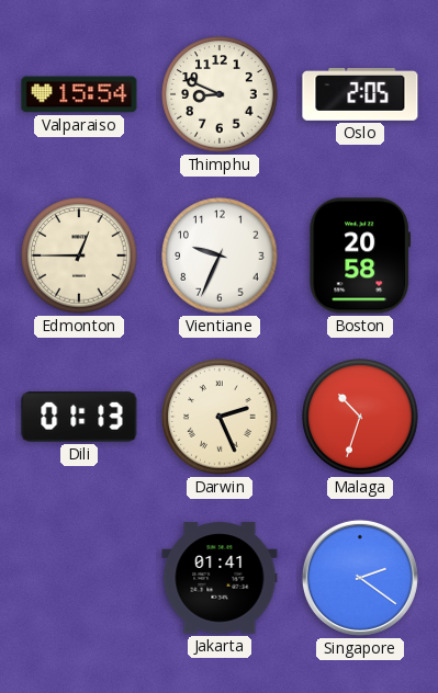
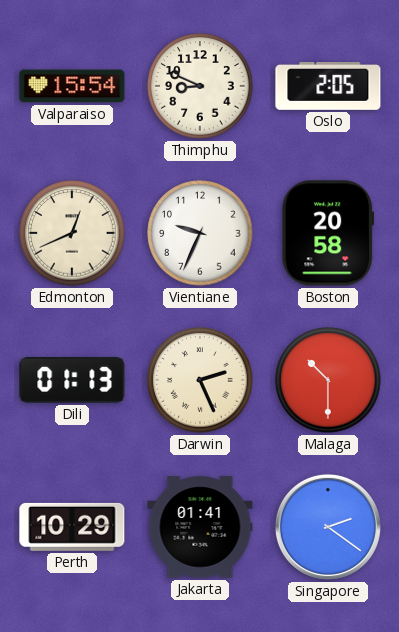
Edmonton: 12:45 -> 12:41 (72, 233)
Malaga: 10:33 -> 10:30 (328, 380)
Perth: none -> 10:29 (72, 527)
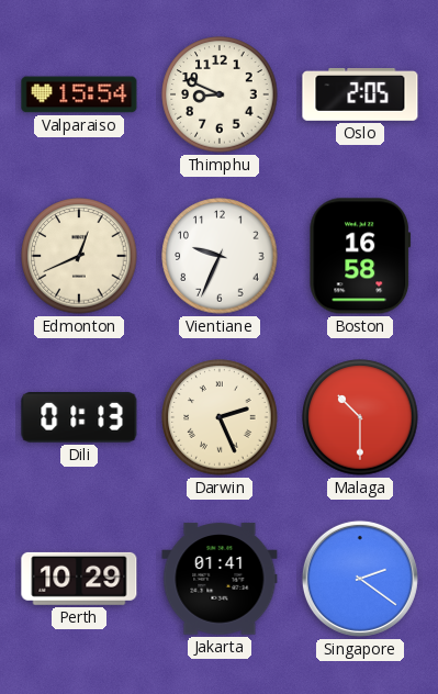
Boston: 20:58 -> 16:58 (360, 256)
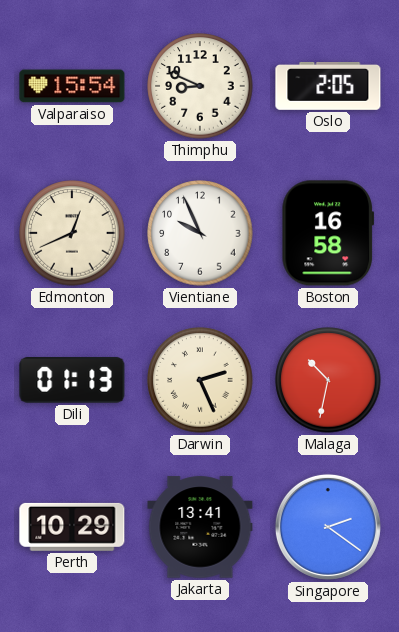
Vientiane: 9:34 -> 9:56 (200, 233)
Malaga: 10:30 -> 10:32 (328, 380)
Jakarta: 01:41 -> 13:41 (200, 527)
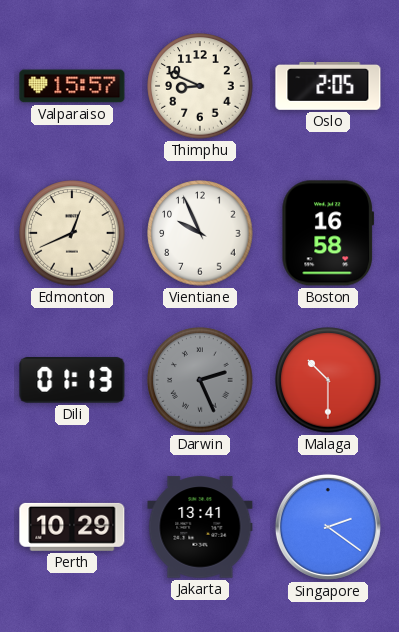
Valparaiso: 15:54 -> 15:57 (72, 86)
Darwin dial: cream -> grey (200, 380)
Malaga: 10:32 -> 10:30 (328, 380)
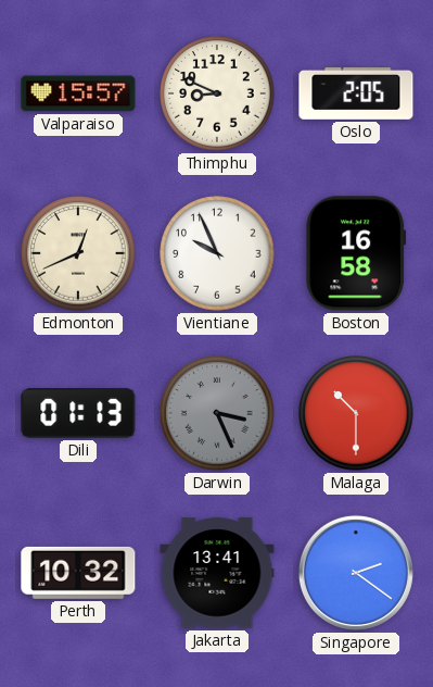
Darwin: 2:26 -> 3:26 (217, 413)
Perth: 10:29 -> 10:32 (78, 573)
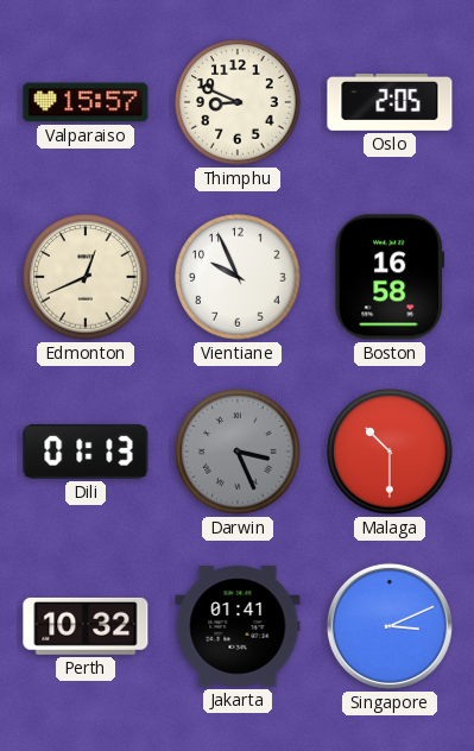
Jakarta: 13:41 -> 01:41 (238, 626)
Singapore: 2:21 -> 3:11 (390, 626)
